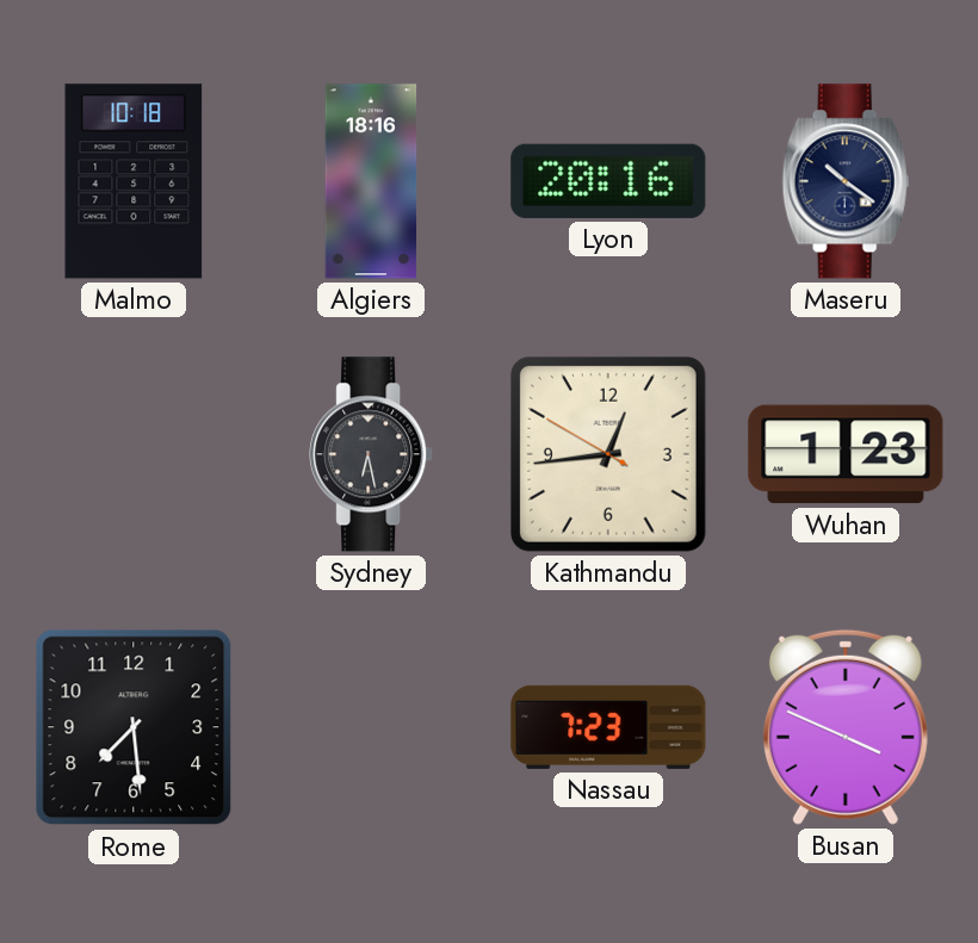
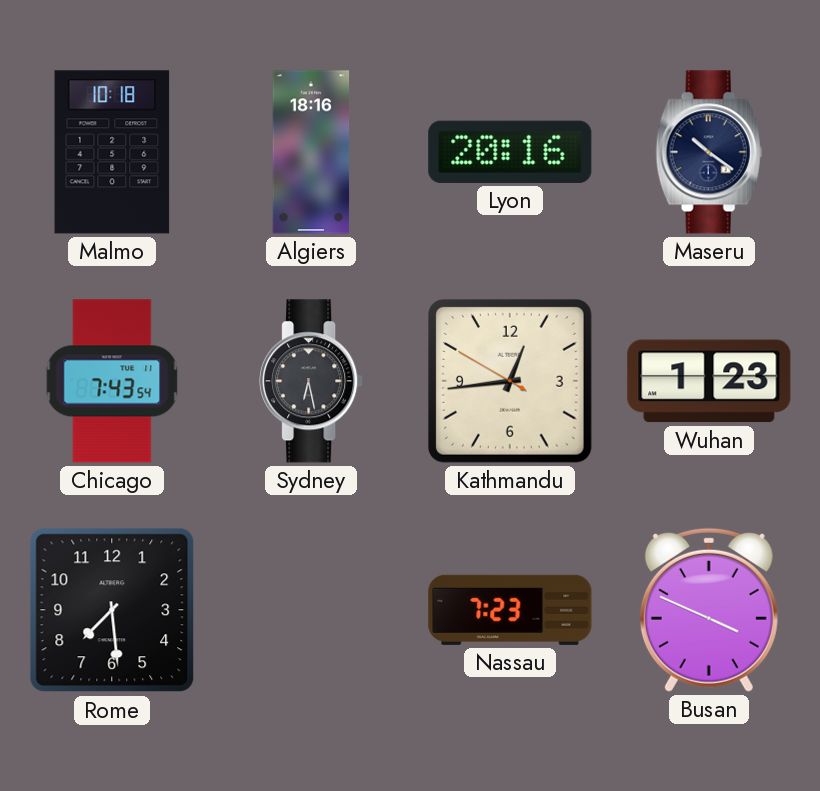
Chicago: none -> 7:43 (112, 381)
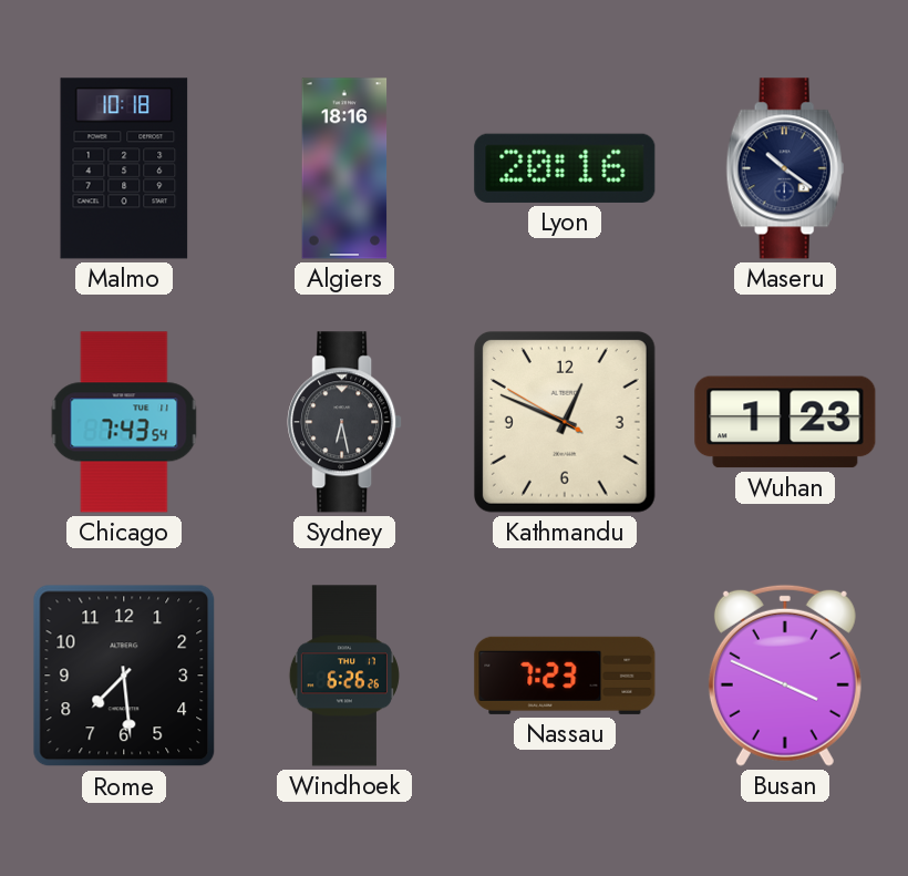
Kathmandu: 12:43 -> 12:48 (565, 422)
Windhoek: none -> 6:26 (344, 676)
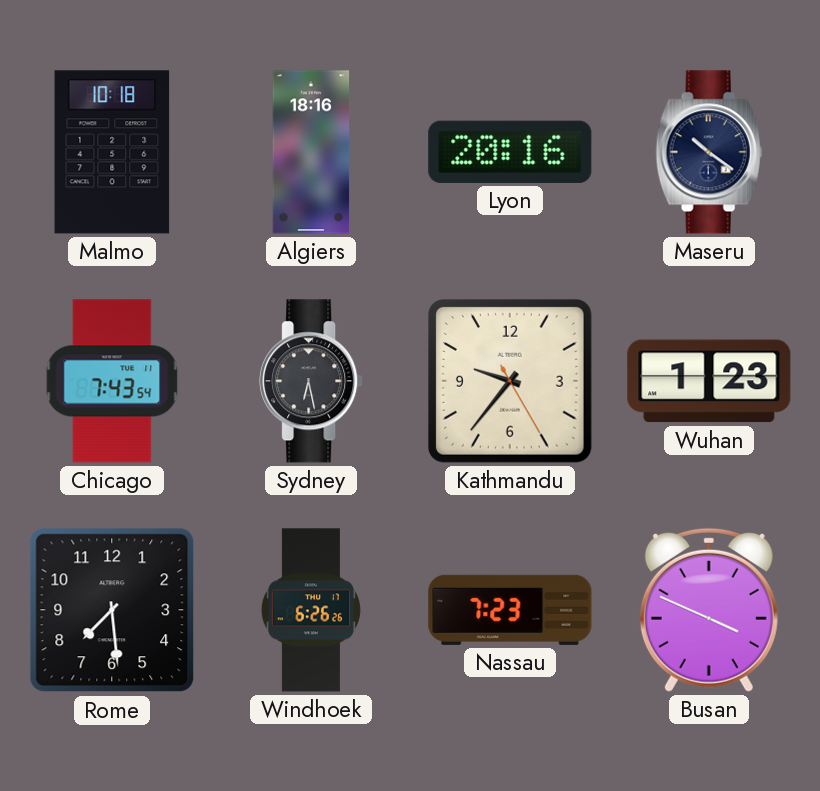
Kathmandu: 12:48 -> 9:36 (510, 381)
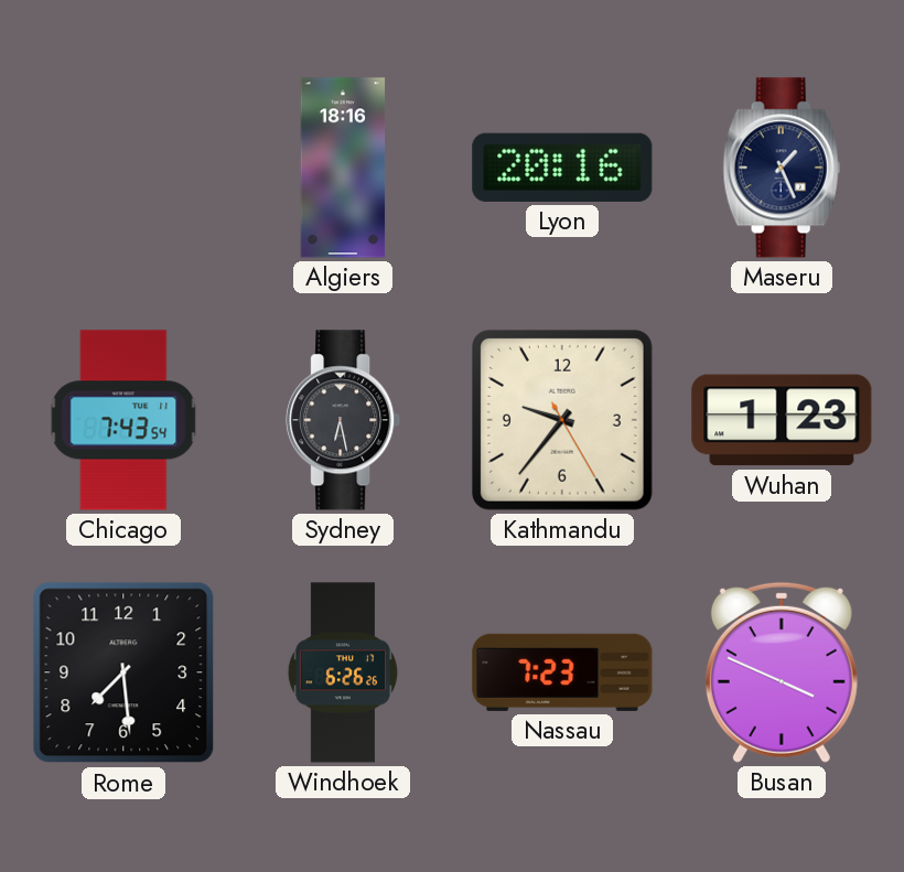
Malmo: 10:18 -> none (112, 152)
Maseru: 10:21 -> 1:26 (782, 168)
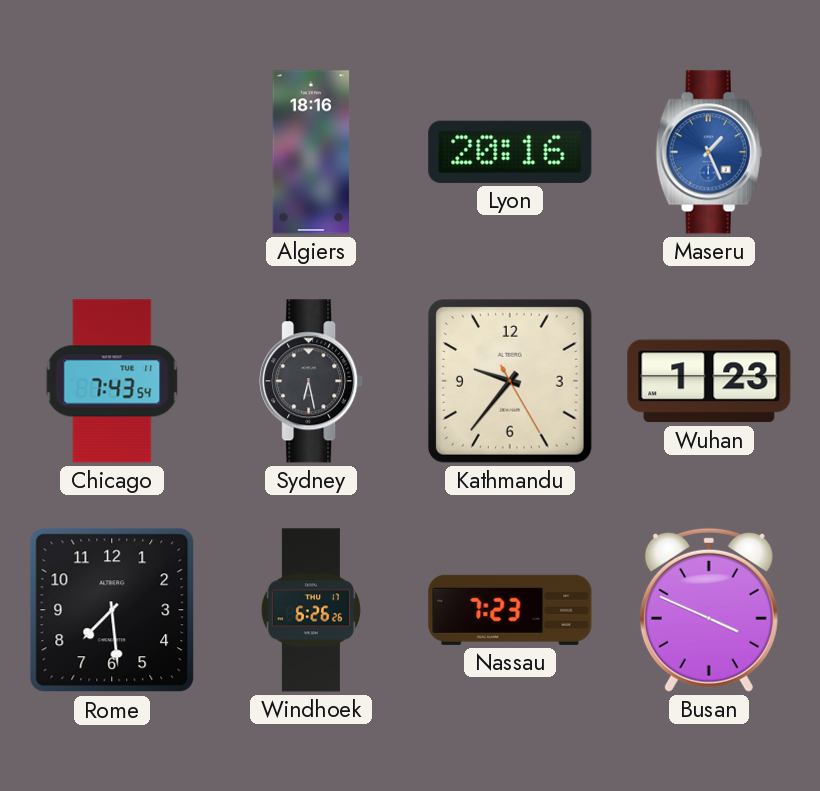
Maseru dial: navy -> blue (709, 152)
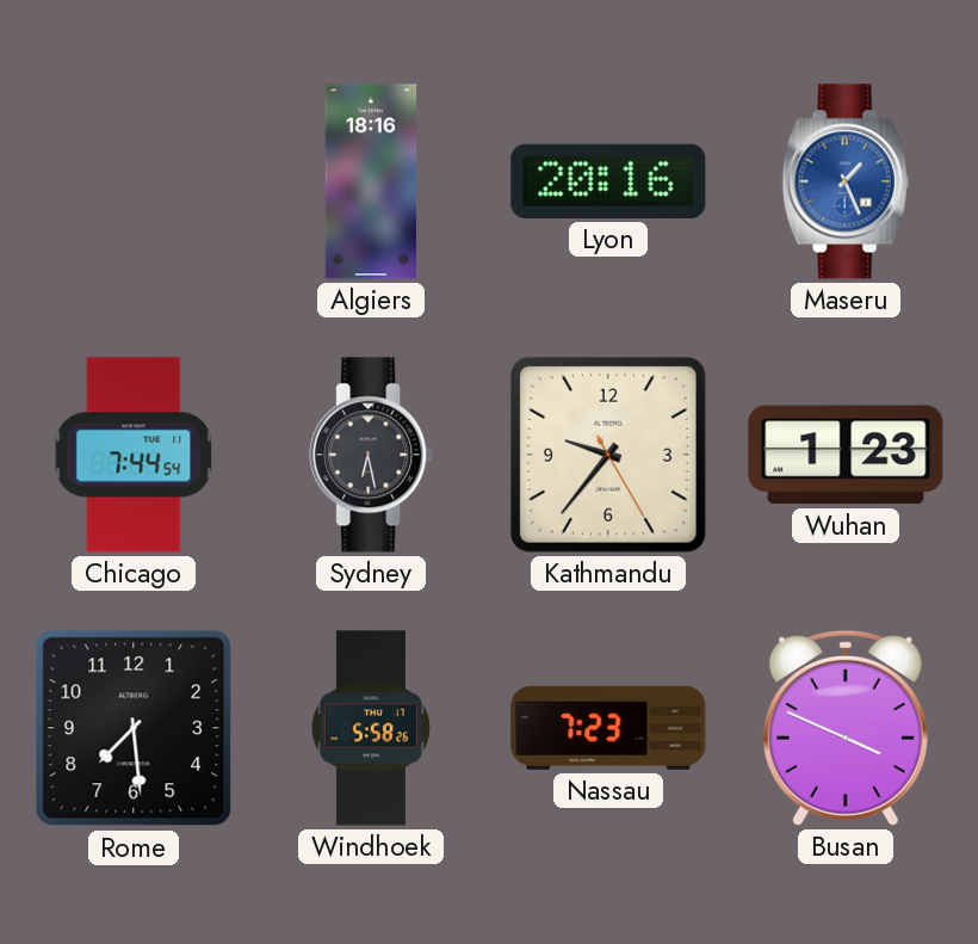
Chicago: 7:43 -> 7:44 (134, 455)
Windhoek: 6:26 -> 5:58 (371, 728)
